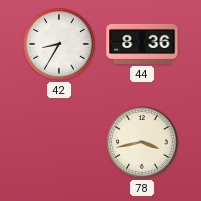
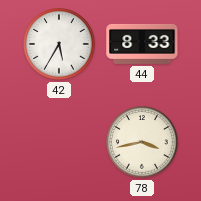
42: 8:35 -> 5:35 (60, 45)
44: 8:36 -> 8:33 (142, 44)
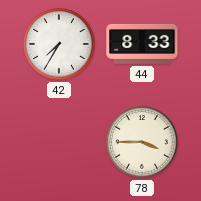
42: 5:35 -> 7:35 (60, 45)
78: 3:43 -> 3:45 (143, 143)
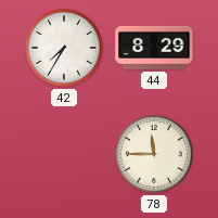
44: 8:33 -> 8:29 (154, 48)
78: 3:45 -> 11:45 (155, 155)
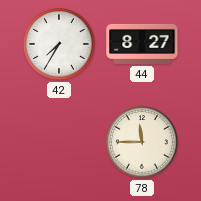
44: 8:29 -> 8:27 (142, 44)
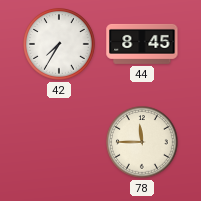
44: 8:27 -> 8:45 (142, 44)
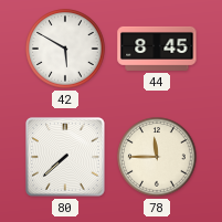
42: 7:35 -> 5:50 (66, 50)
80: none -> 7:38 (66, 158)
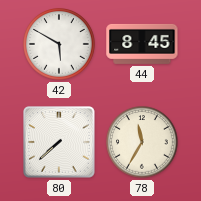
78: 11:45 -> 11:35 (143, 143)
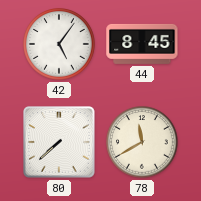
42: 5:50 -> 5:06 (60, 45)
78: 11:35 -> 11:40 (143, 143)
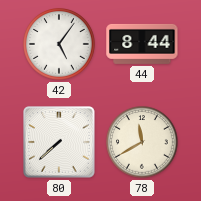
44: 8:45 -> 8:44 (142, 44)
